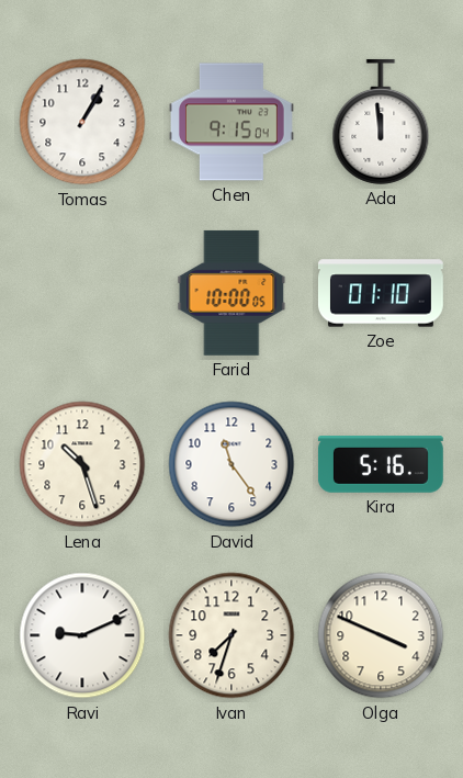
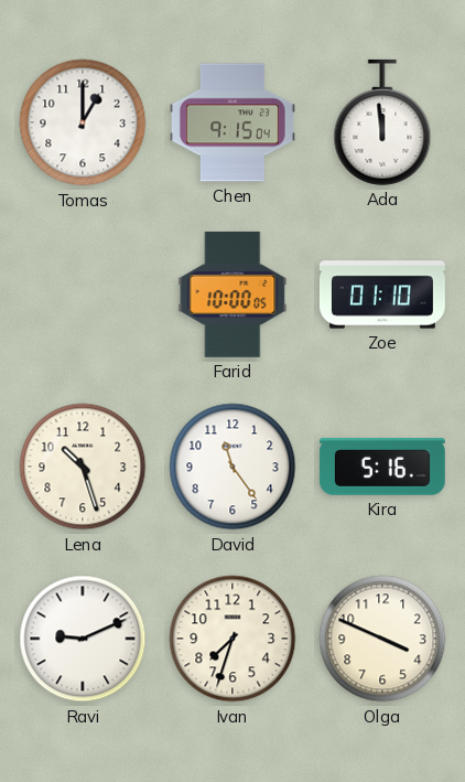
Tomas: 1:05 -> 1:00 (83, 122)
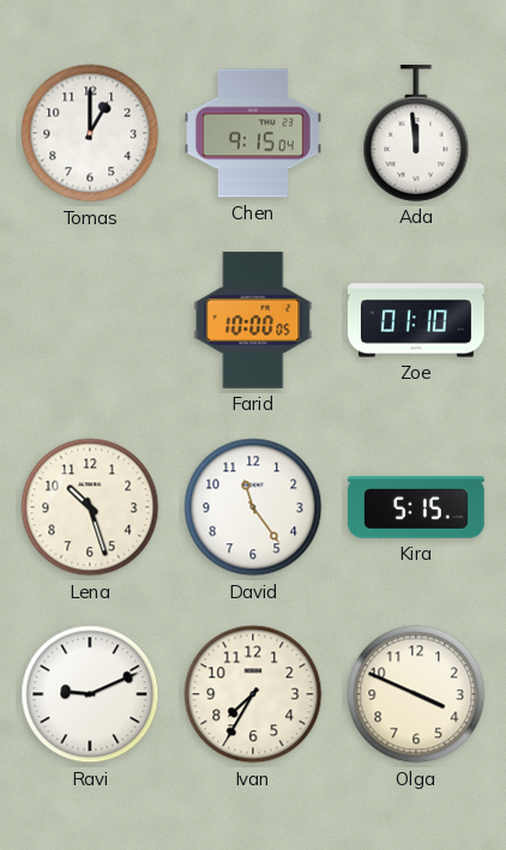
Kira: 5:16 -> 5:15 (416, 508)
Ivan: 7:33 -> 7:35 (253, 694)
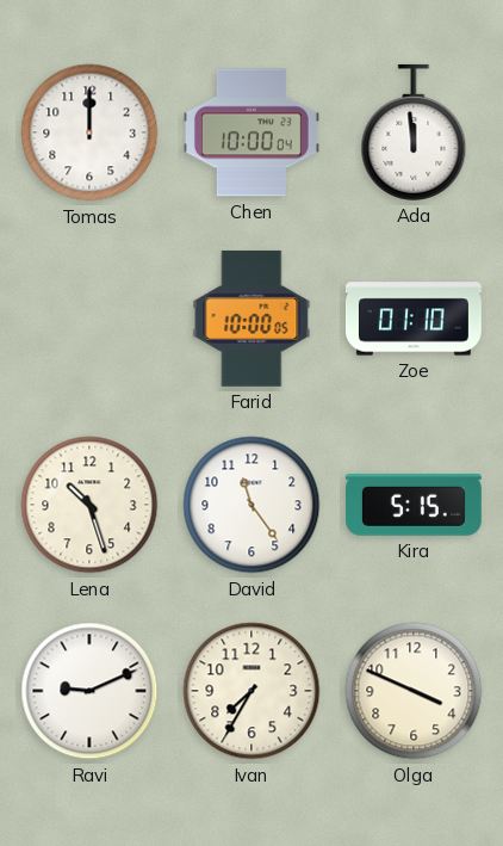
Tomas: 1:00 -> 12:00 (89, 132)
Chen: 9:15 -> 10:00 (251, 132)
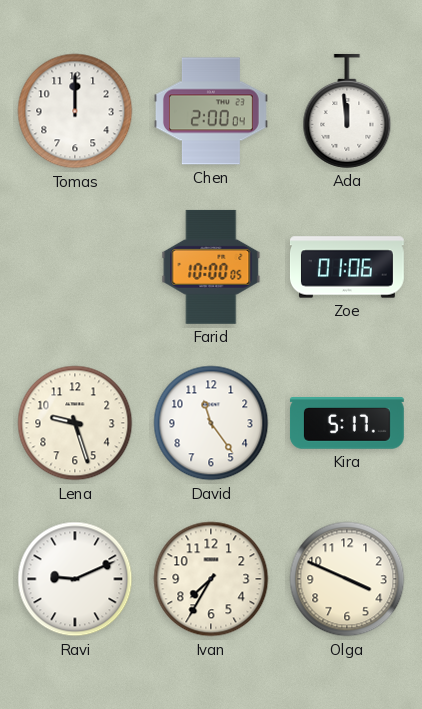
Chen: 10:00 -> 2:00 (211, 111)
Zoe: 01:10 -> 01:06 (347, 267)
Lena: 10:27 -> 9:27 (75, 423)
Kira: 5:15 -> 5:17 (347, 424)
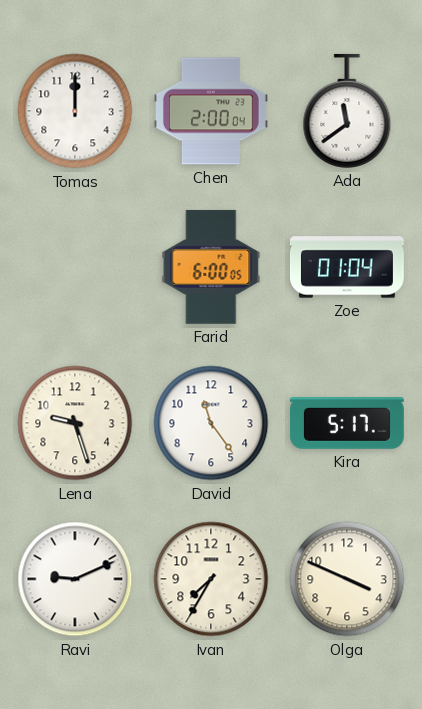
Ada: 11:59 -> 11:39 (347, 111)
Farid: 10:00 -> 6:00 (211, 267)
Zoe: 01:06 -> 01:04 (347, 267)
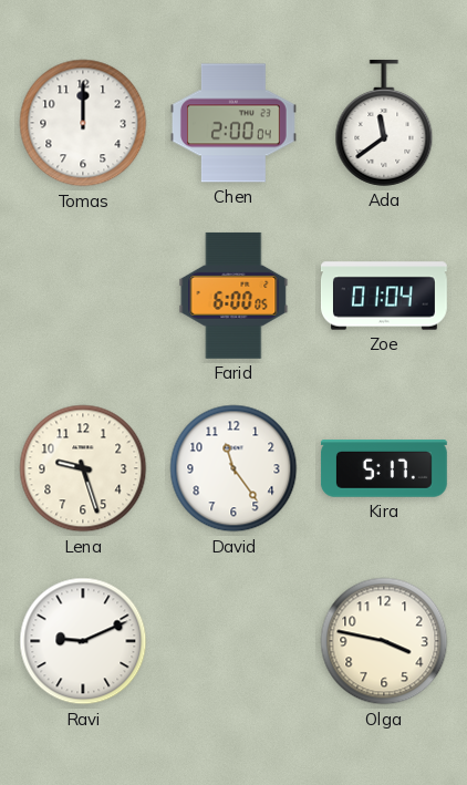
Ivan: 7:35 -> none (211, 579)
Olga: 3:49 -> 3:47 (384, 641)
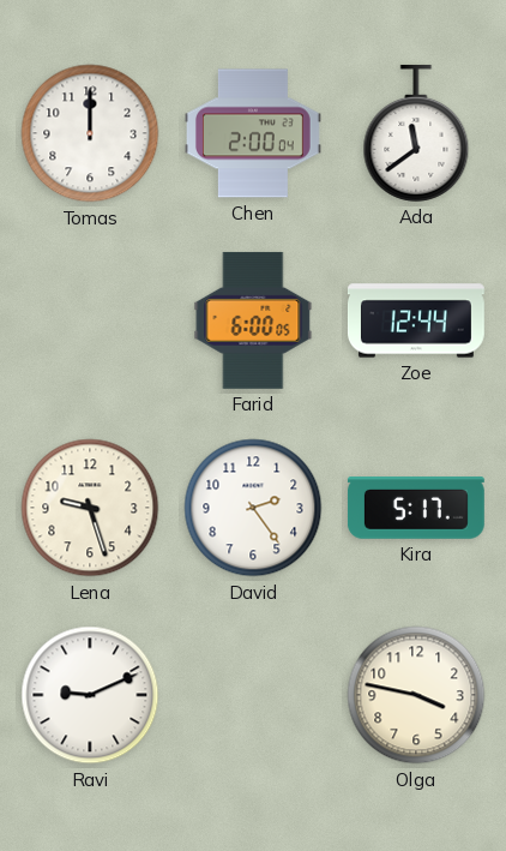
Zoe: 01:04 -> 12:44 (416, 320)
David: 11:24 -> 2:24 (253, 508)
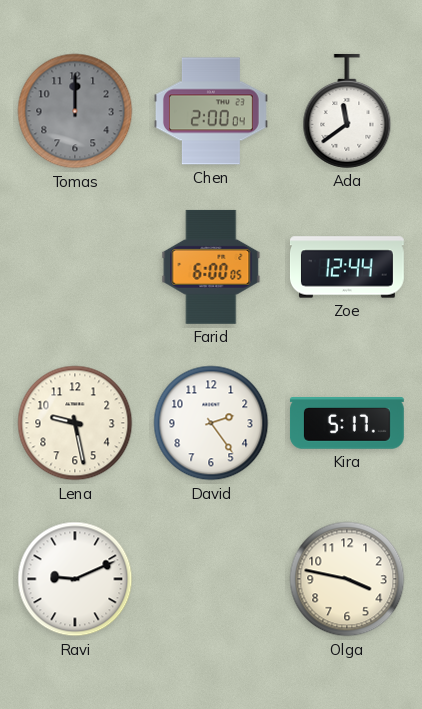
Tomas dial: white -> grey (75, 111)
Lena: 9:27 -> 9:28 (75, 423)
